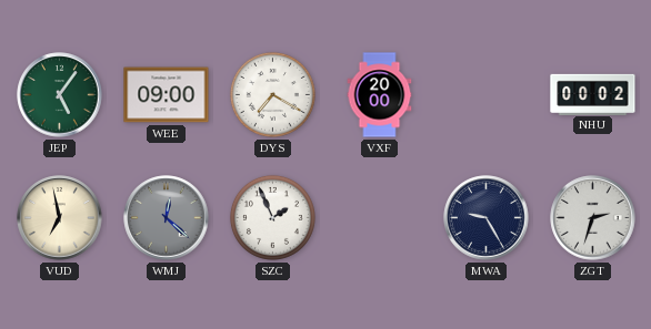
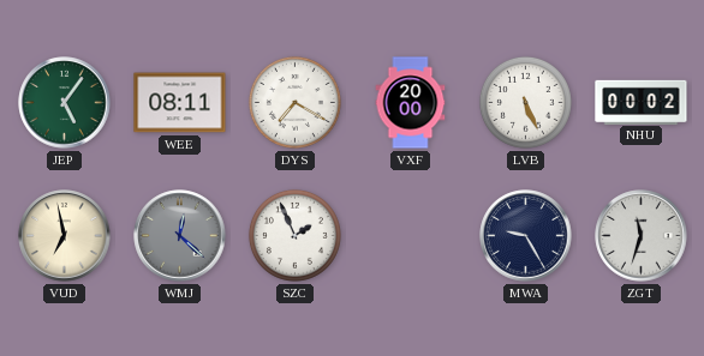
WEE: 09:00 -> 08:11 (180, 103)
LVB: none -> 5:26 (525, 102)
ZGT: 2:33 -> 11:33 (642, 236)
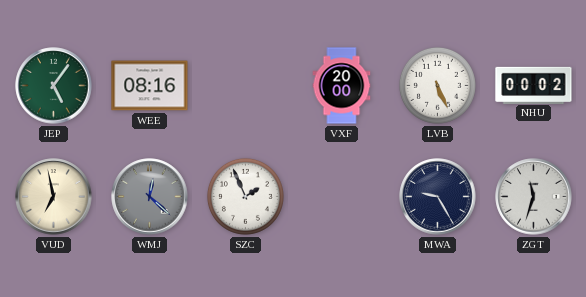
WEE: 08:11 -> 08:16 (150, 86)
DYS: 7:20 -> none (294, 102)
